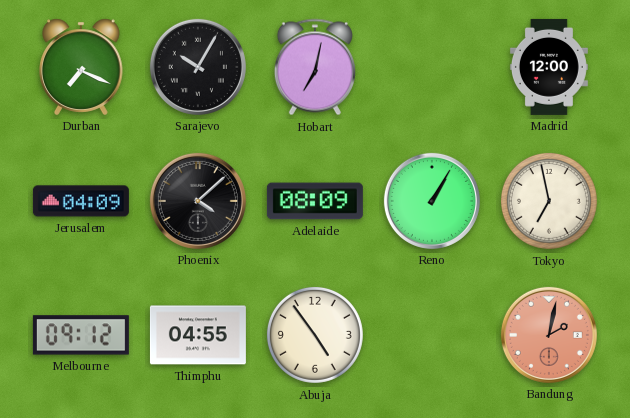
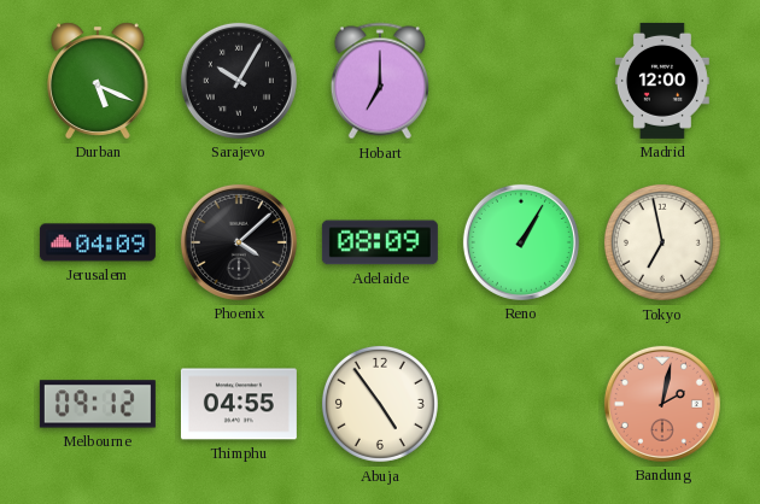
Durban: 7:19 -> 5:19 (99, 81)
Hobart: 7:02 -> 7:00 (380, 81)
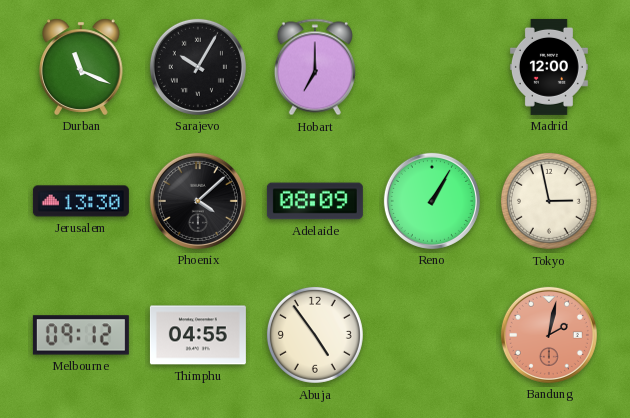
Durban: 5:19 -> 11:19 (82, 67)
Jerusalem: 04:09 -> 13:30 (81, 201)
Tokyo: 6:58 -> 2:58 (549, 201)
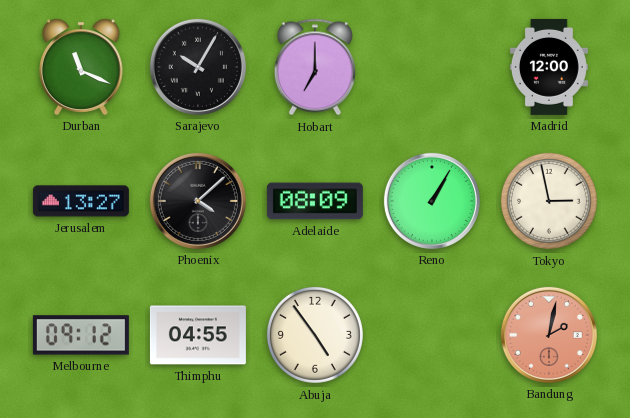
Jerusalem: 13:30 -> 13:27 (81, 201)
